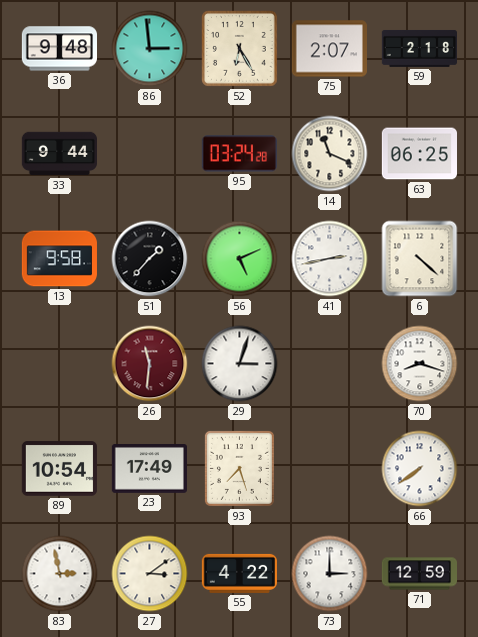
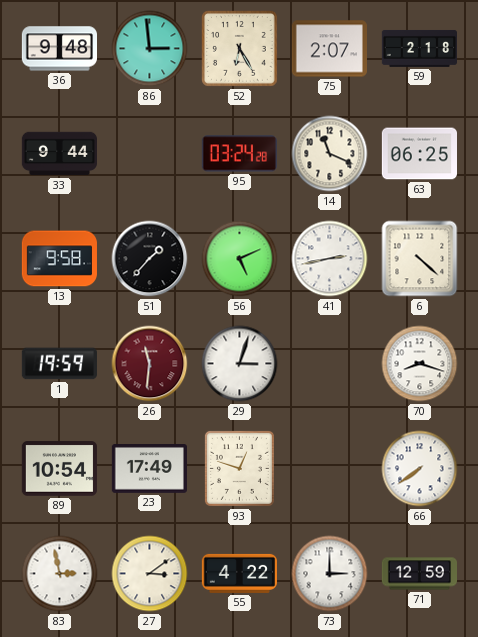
1: none -> 19:59 (59, 364)
93: 7:27 -> 12:48 (239, 468)
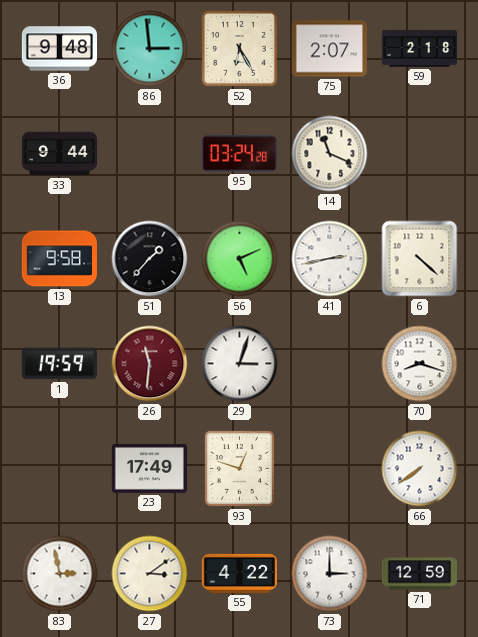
63: 06:25 -> none (419, 154)
89: 10:54 -> none (59, 469)
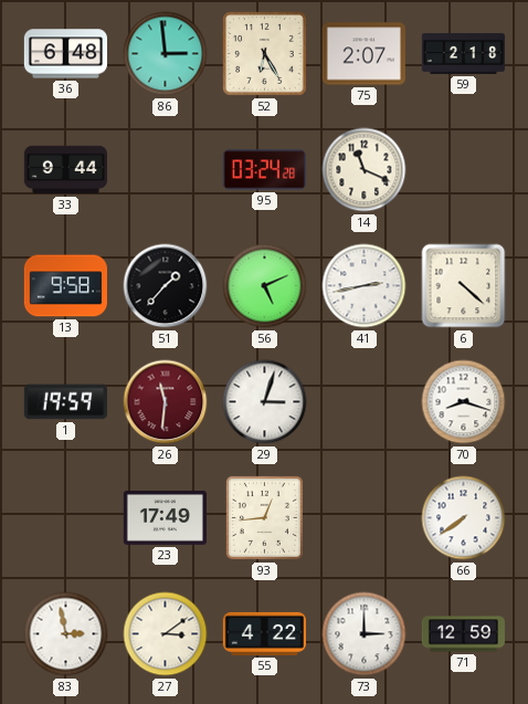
36: 9:48 -> 6:48 (65, 54)
93: 12:48 -> 12:44 (264, 517)
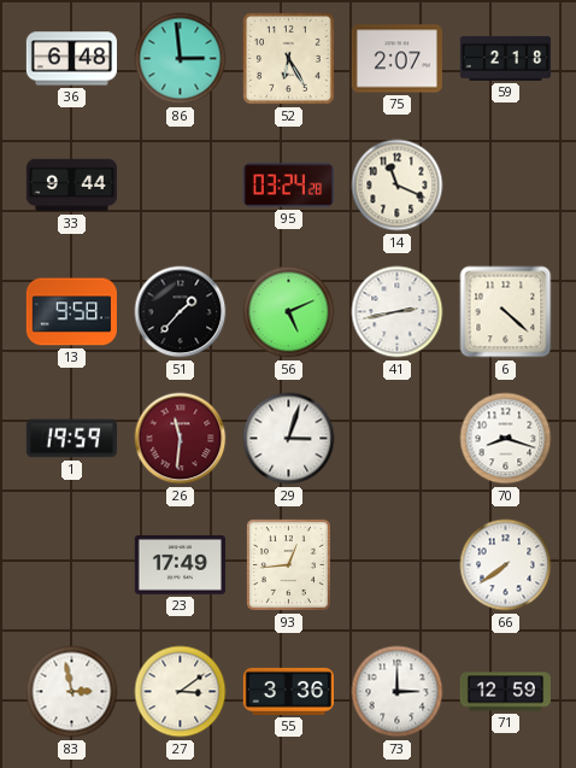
55: 4:22 -> 3:36 (288, 691)
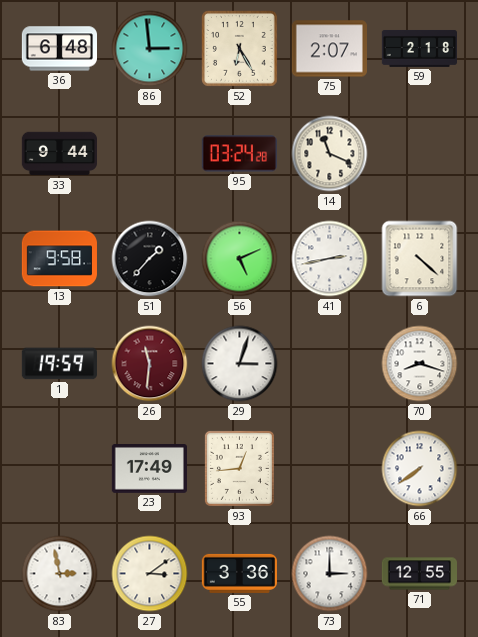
71: 12:59 -> 12:55 (419, 574)
